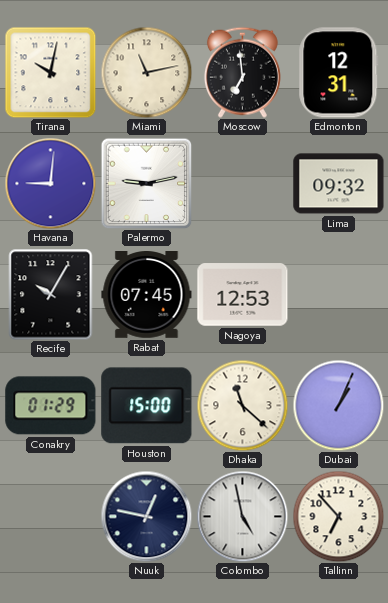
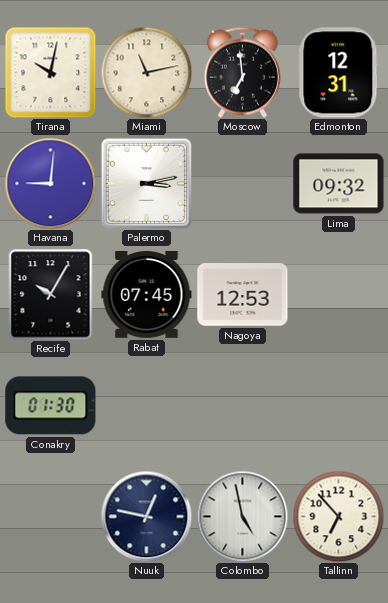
Palermo: 9:13 -> 3:13 (146, 183)
Conakry: 01:29 -> 01:30 (51, 406)
Houston: 15:00 -> none (147, 406)
Dhaka: 11:22 -> none (242, 405)
Dubai: 1:04 -> none (338, 405)
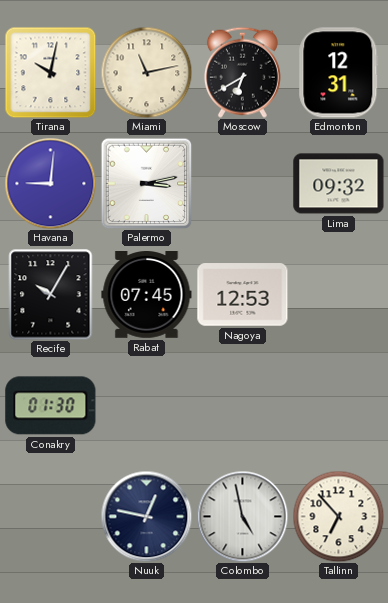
Moscow: 6:59 -> 6:40 (242, 72)
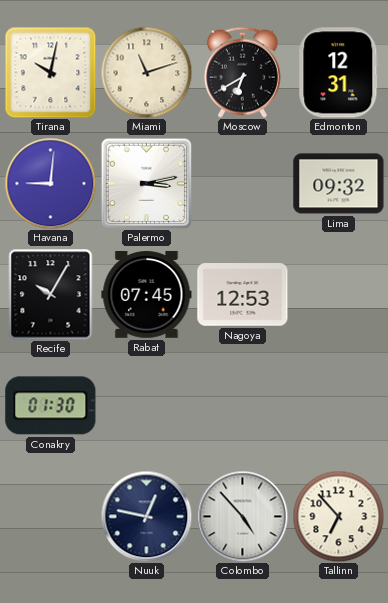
Miami: 11:13 -> 11:12 (146, 72)
Colombo: 4:58 -> 4:53 (242, 516)
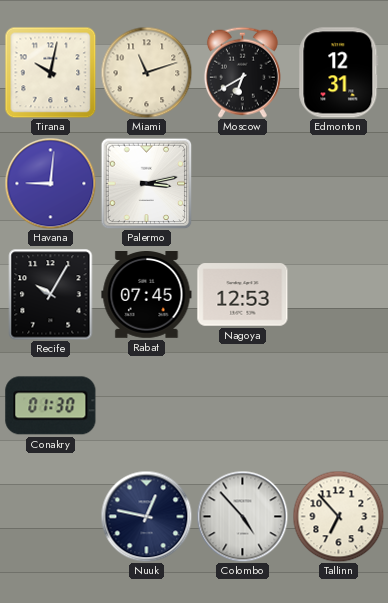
Lima: 09:32 -> none (339, 184)
